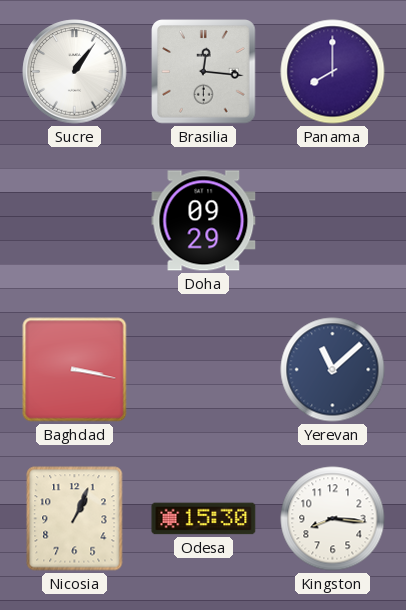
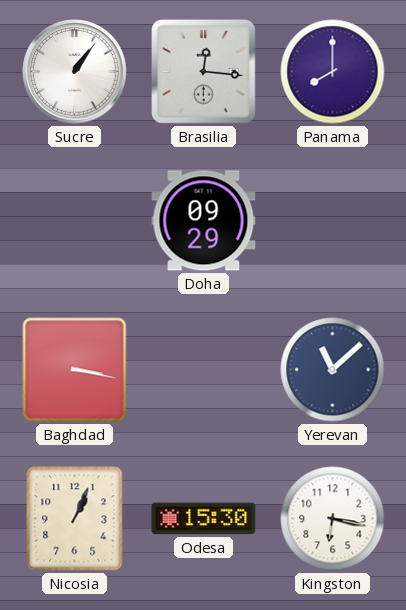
Kingston: 8:16 -> 6:17 (333, 519)
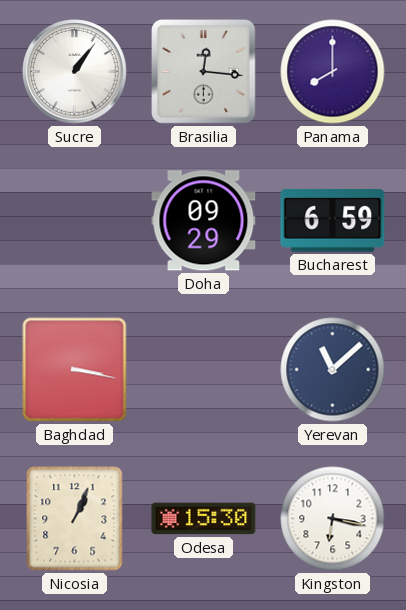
Bucharest: none -> 6:59 (333, 220)
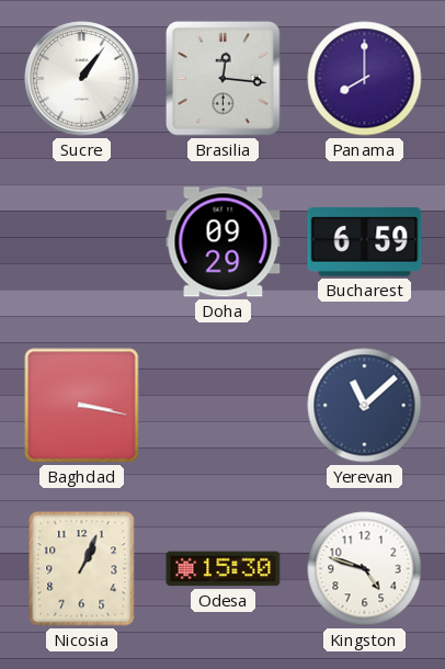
Kingston: 6:17 -> 4:48 (365, 569)
